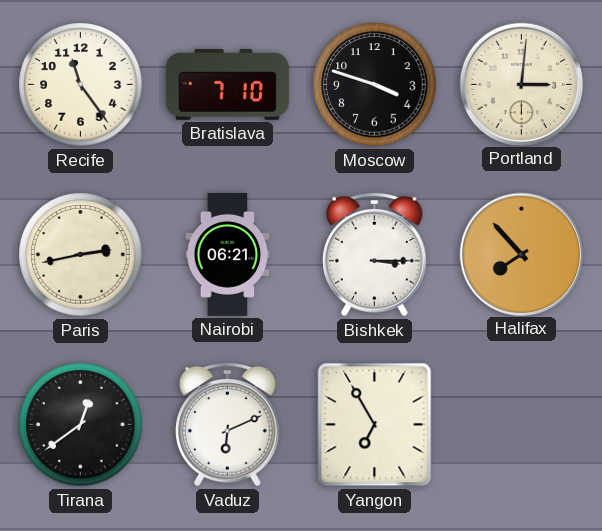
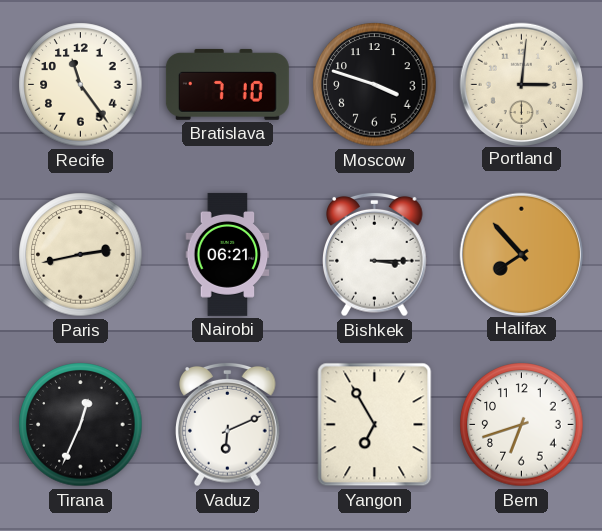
Tirana: 12:39 -> 12:34 (81, 425)
Bern: none -> 6:42 (522, 425)
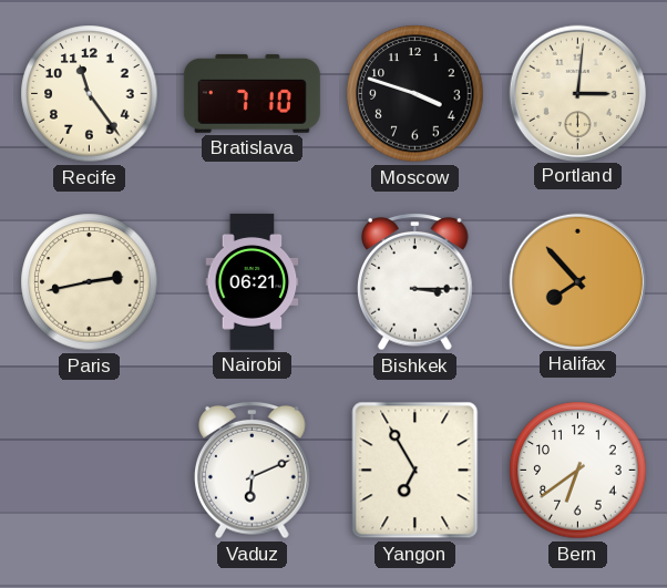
Tirana: 12:34 -> none (81, 425)
Bern: 6:42 -> 6:39 (578, 471)
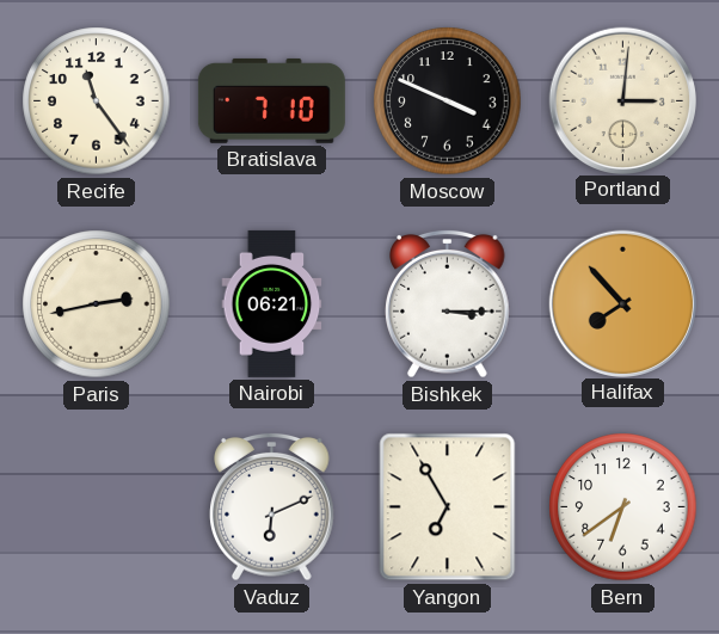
Moscow: 3:48 -> 3:49 (448, 101)
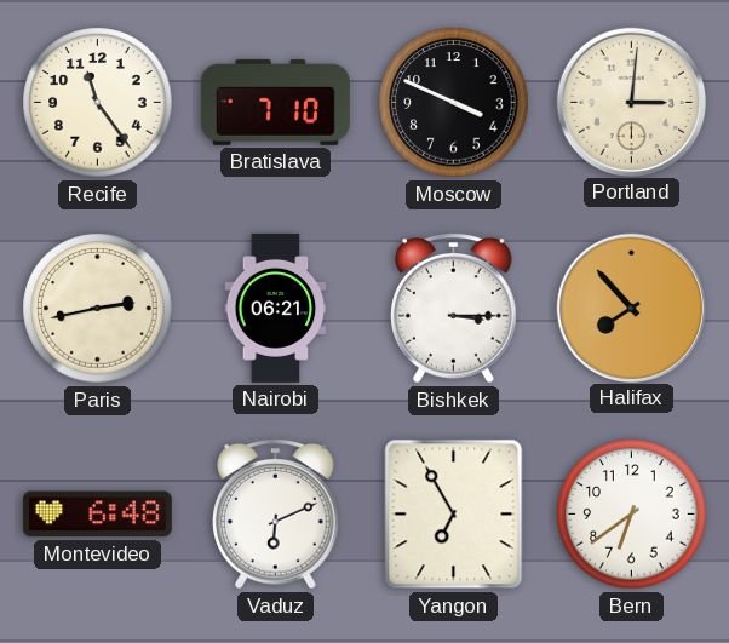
Montevideo: none -> 6:48 (97, 515)
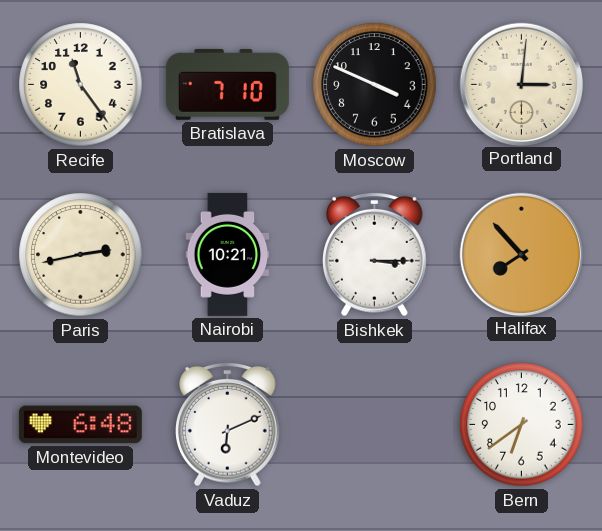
Nairobi: 06:21 -> 10:21 (228, 254)
Yangon: 6:55 -> none (454, 515)
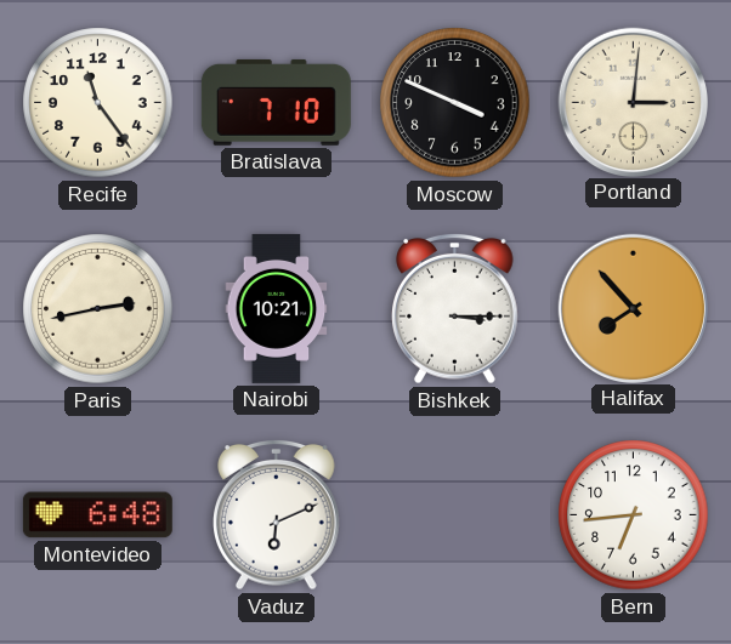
Bern: 6:39 -> 6:44 (634, 515)
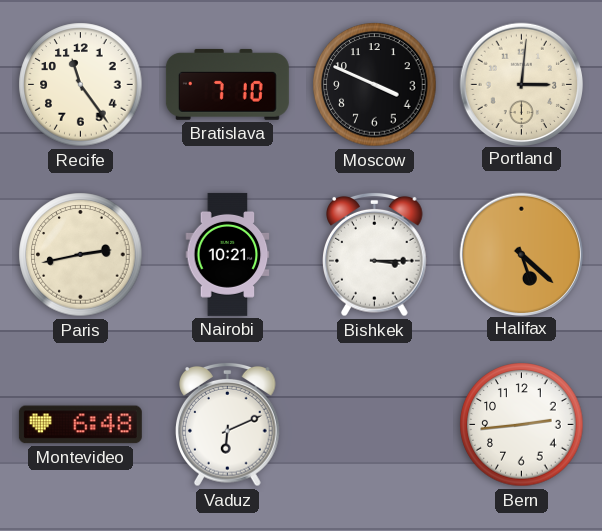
Halifax: 7:53 -> 5:22 (521, 254)
Bern: 6:44 -> 2:44 (522, 425)
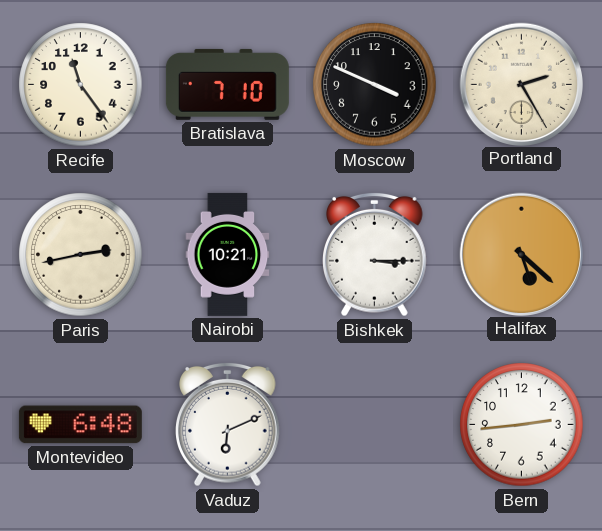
Portland: 3:01 -> 2:25 (521, 84)
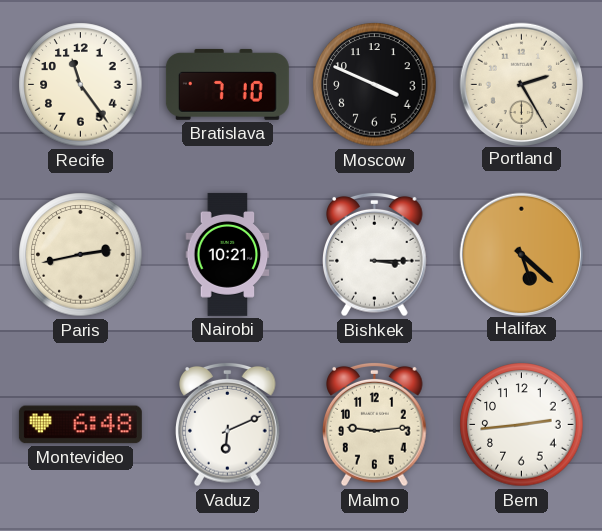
Malmo: none -> 9:14 (375, 424)
